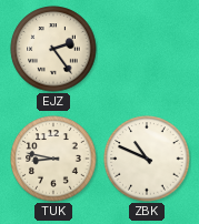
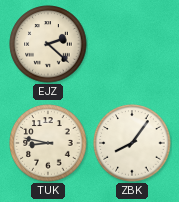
EJZ: 2:24 -> 2:22 (48, 44)
ZBK: 10:49 -> 8:06 (132, 143)
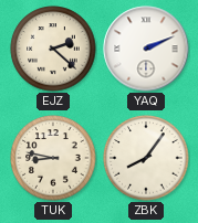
YAQ: none -> 2:11 (146, 49)
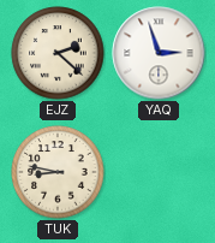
YAQ: 2:11 -> 2:57 (159, 53)
ZBK: 8:06 -> none (146, 158)
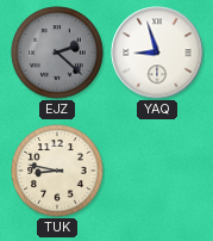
EJZ dial: cream -> grey (57, 52)
YAQ: 2:57 -> 8:57 (157, 52)
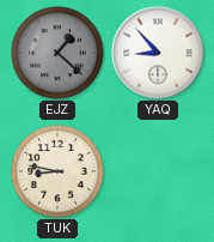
EJZ: 2:22 -> 1:22 (57, 53)
YAQ: 8:57 -> 8:53 (158, 53)
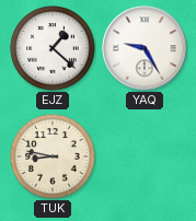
EJZ dial: grey -> white (53, 48)
YAQ: 8:53 -> 9:25 (145, 48)
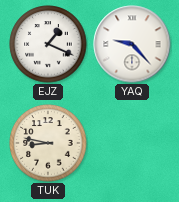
EJZ: 1:22 -> 1:19 (48, 44)
YAQ: 9:25 -> 9:23 (132, 44)
